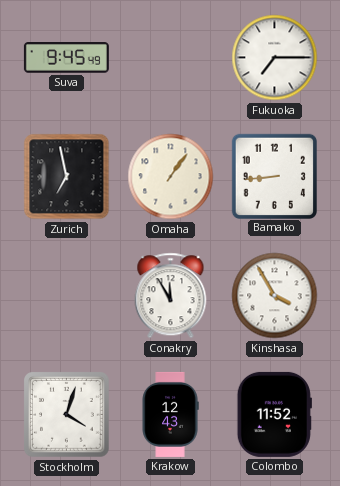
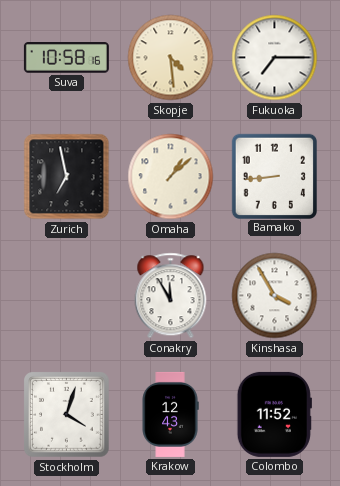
Suva: 9:45 -> 10:58 (66, 58)
Skopje: none -> 4:29 (171, 58)
Omaha: 1:06 -> 1:08 (171, 177)
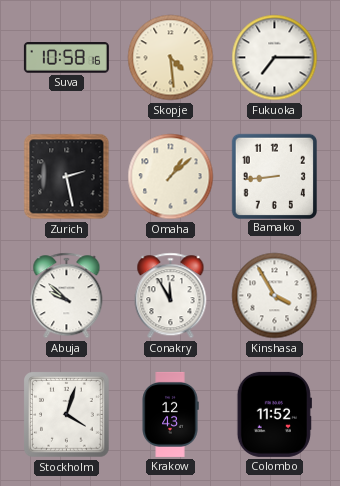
Zurich: 6:58 -> 2:28 (67, 177)
Abuja: none -> 9:52 (67, 296)
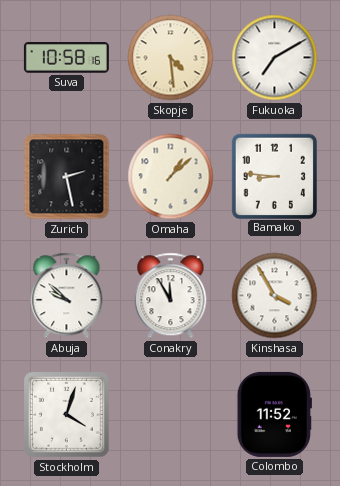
Fukuoka: 7:15 -> 7:10 (275, 58)
Bamako: 8:44 -> 8:46 (274, 176)
Krakow: 12:43 -> none (170, 414)
